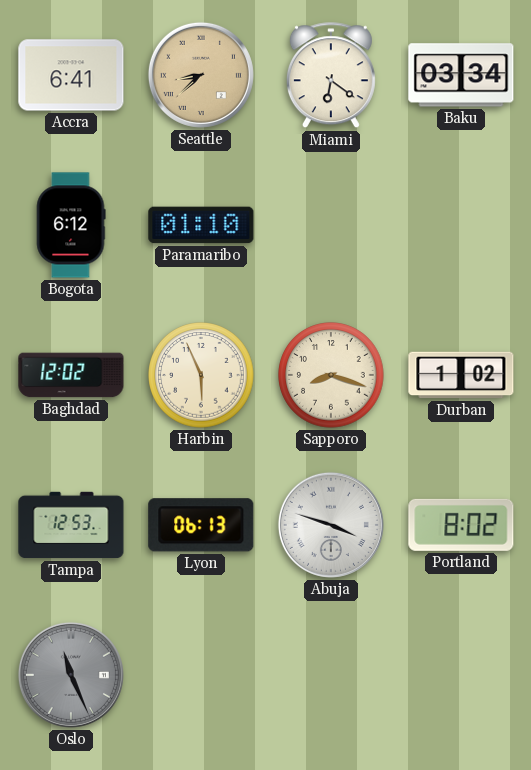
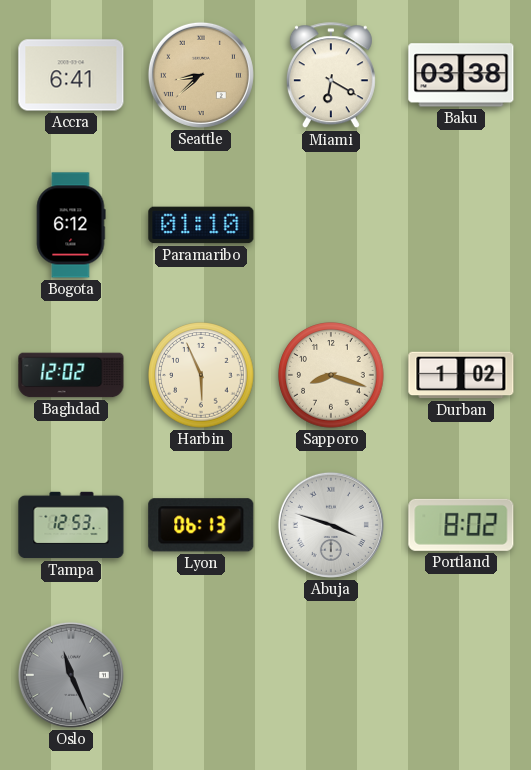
Miami: 6:21 -> 6:20 (331, 76)
Baku: 03:34 -> 03:38 (461, 75)
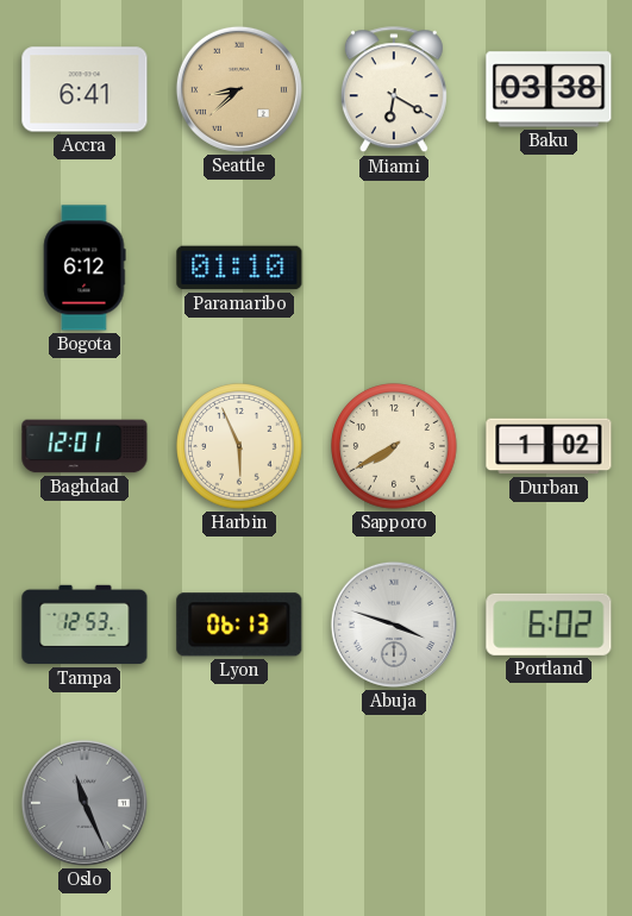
Baghdad: 12:02 -> 12:01 (85, 446)
Sapporo: 8:18 -> 7:40 (394, 446)
Portland: 8:02 -> 6:02 (549, 625)
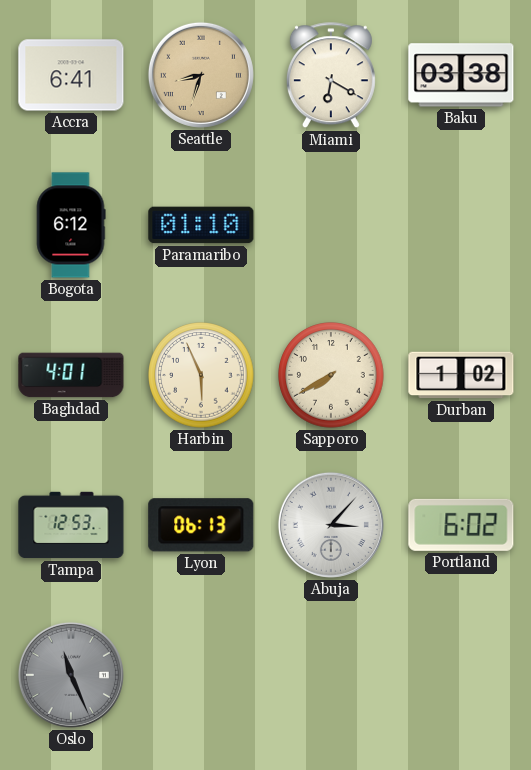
Seattle: 8:38 -> 8:33 (201, 75)
Baghdad: 12:01 -> 4:01 (71, 375)
Abuja: 3:48 -> 3:07 (331, 525)
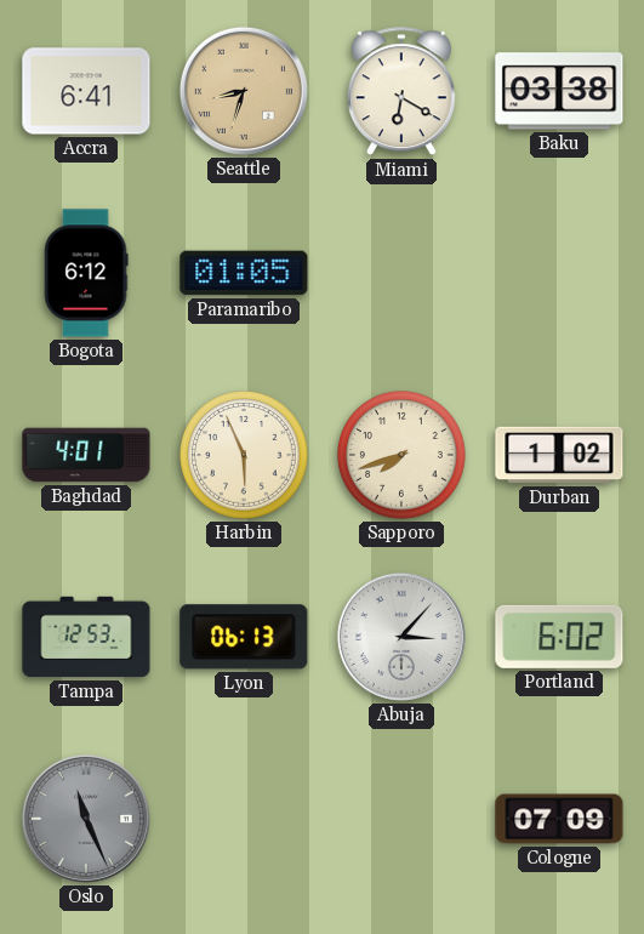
Paramaribo: 01:10 -> 01:05 (244, 273)
Sapporo: 7:40 -> 7:42 (401, 455)
Cologne: none -> 07:09 (559, 819)
